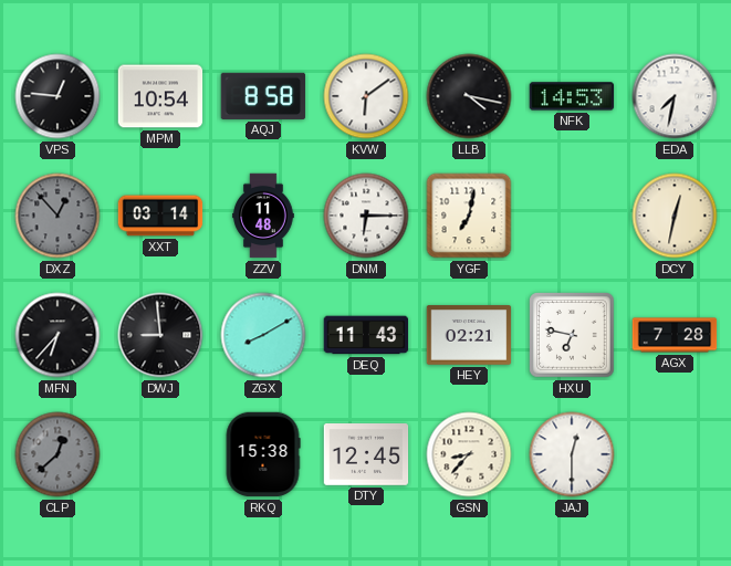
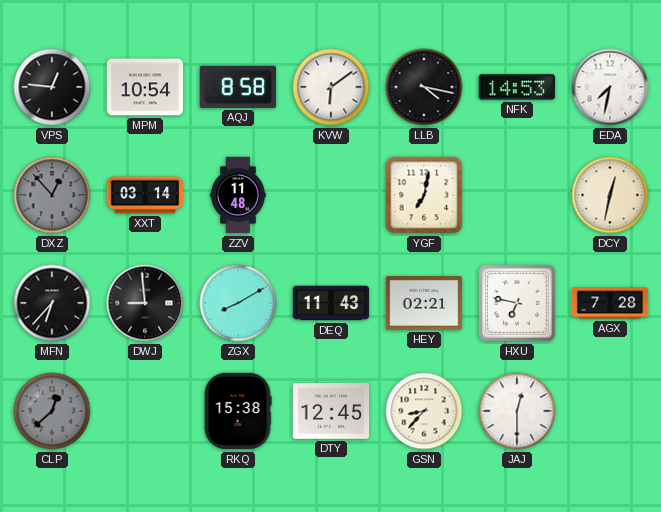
DNM: 6:15 -> none (366, 216)
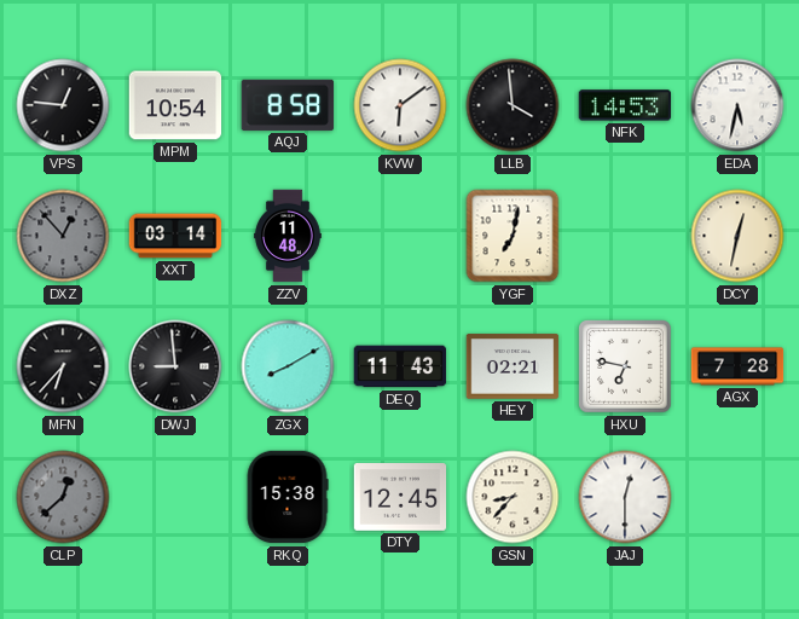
LLB: 4:17 -> 3:59 (513, 105)
EDA: 7:32 -> 5:32 (737, 105)
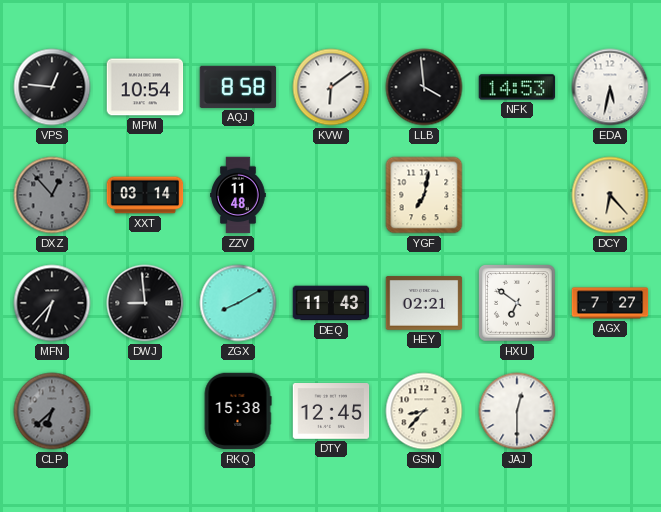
DCY: 12:32 -> 6:23 (610, 195)
HXU: 6:47 -> 6:51 (518, 304)
AGX: 7:28 -> 7:27 (610, 303)
CLP: 12:38 -> 6:38 (52, 411)
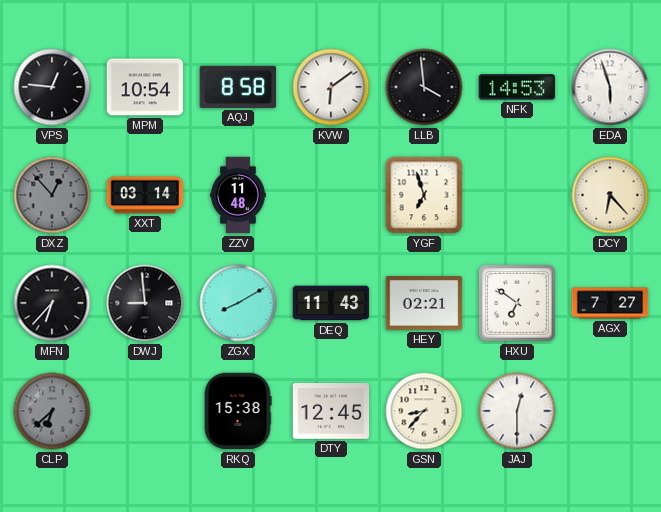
EDA: 5:32 -> 5:57 (610, 87)
YGF: 7:02 -> 6:57 (424, 195)
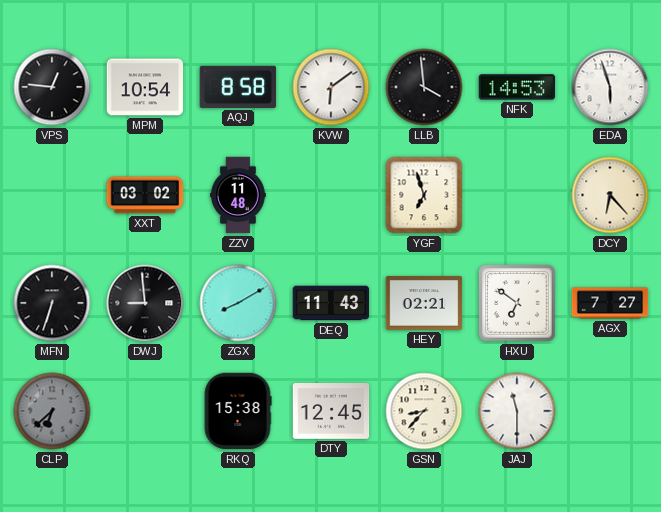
DXZ: 12:53 -> none (52, 195)
XXT: 03:14 -> 03:02 (145, 195)
MFN: 6:37 -> 6:33 (52, 303)
JAJ: 12:30 -> 11:30 (517, 411)
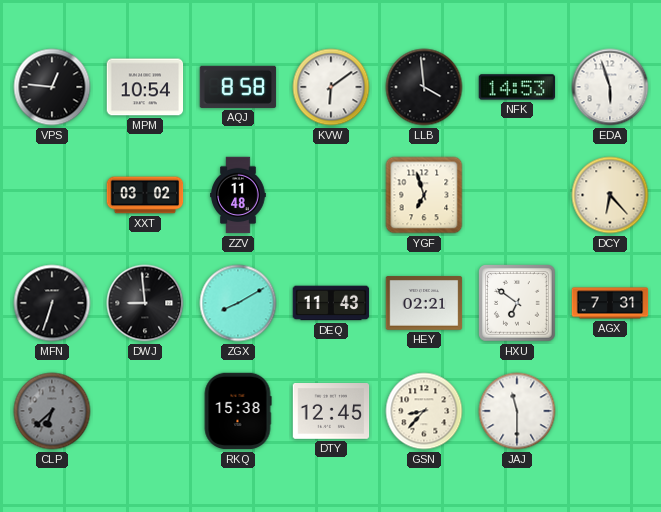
AGX: 7:27 -> 7:31 (610, 303)
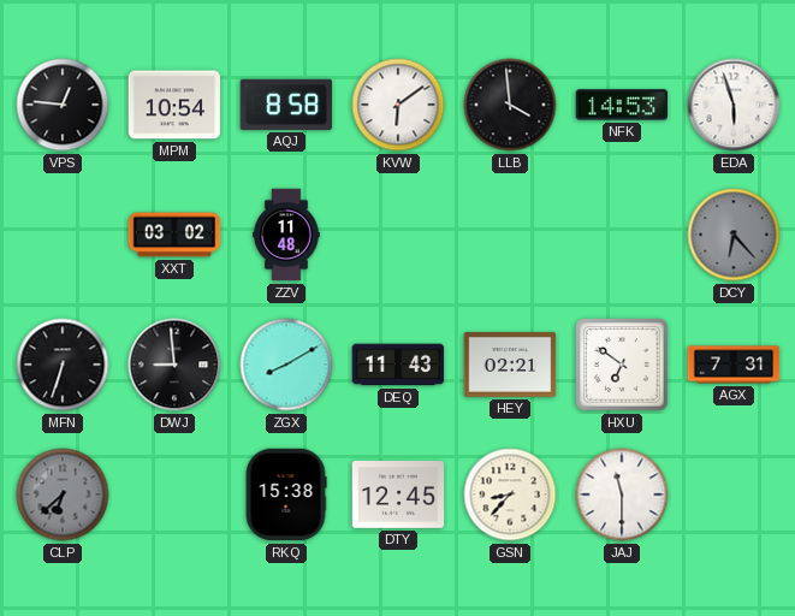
YGF: 6:57 -> none (424, 195)
DCY dial: cream -> grey (734, 235)
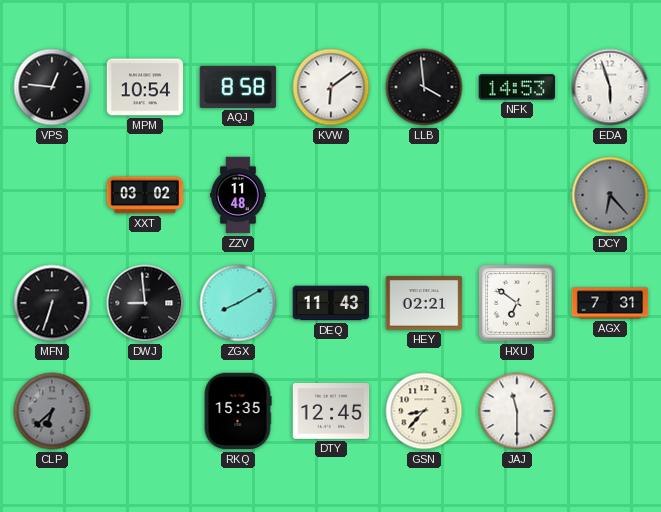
RKQ: 15:38 -> 15:35 (238, 411)
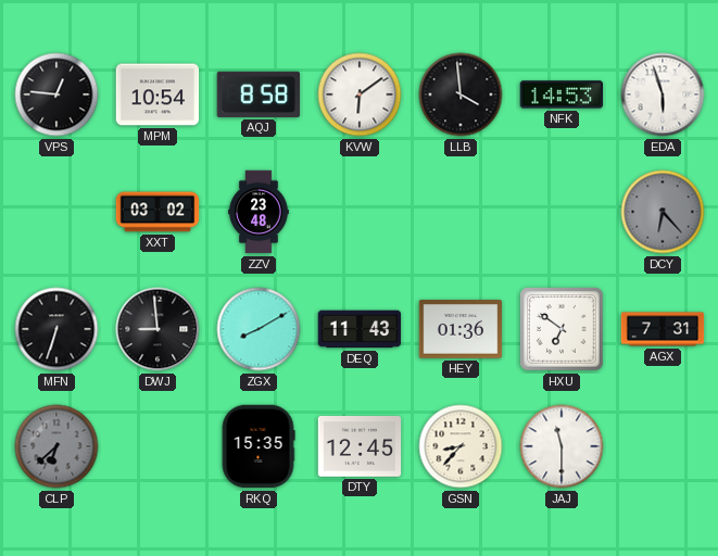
ZZV: 11:48 -> 23:48 (259, 212)
HEY: 02:21 -> 01:36 (461, 329)
